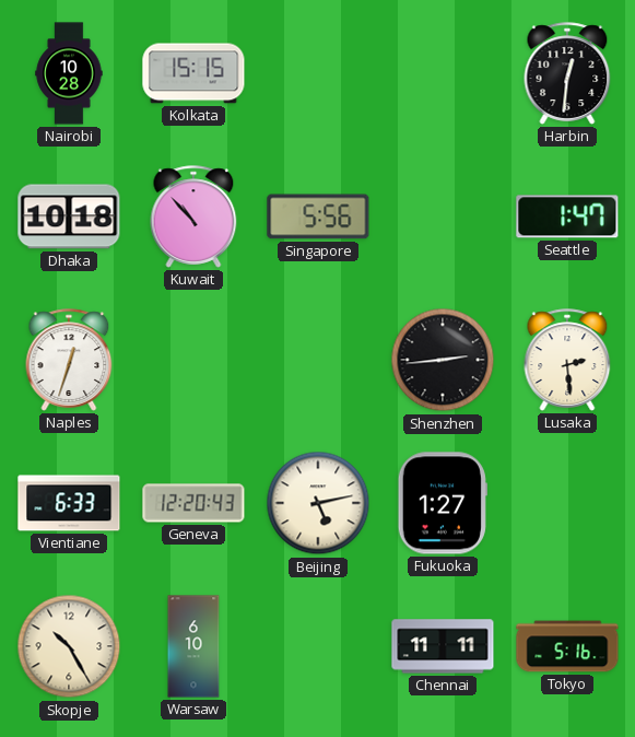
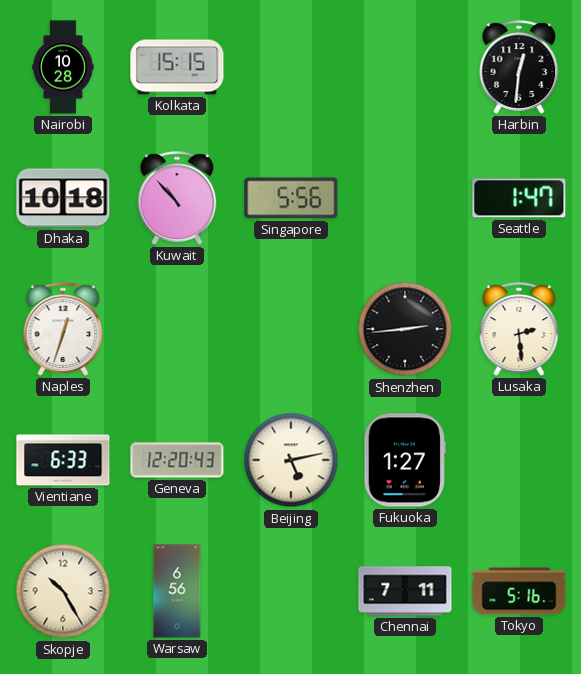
Warsaw: 6:10 -> 6:56 (177, 591)
Chennai: 11:11 -> 7:11 (405, 591)
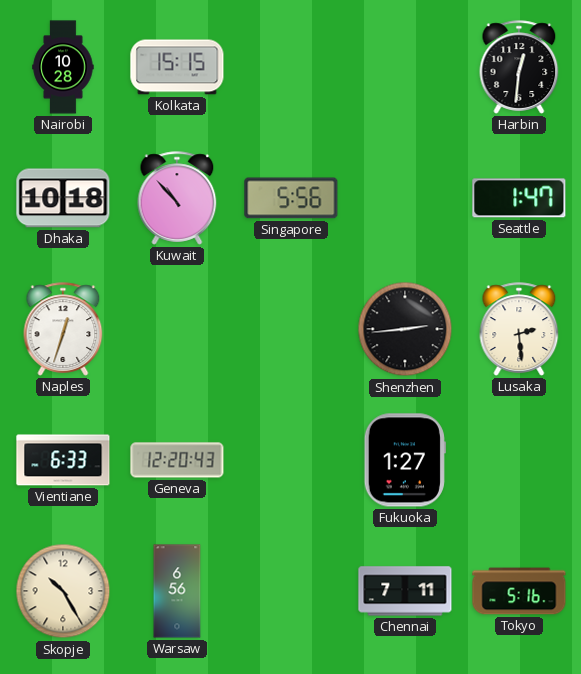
Beijing: 5:13 -> none (291, 460)
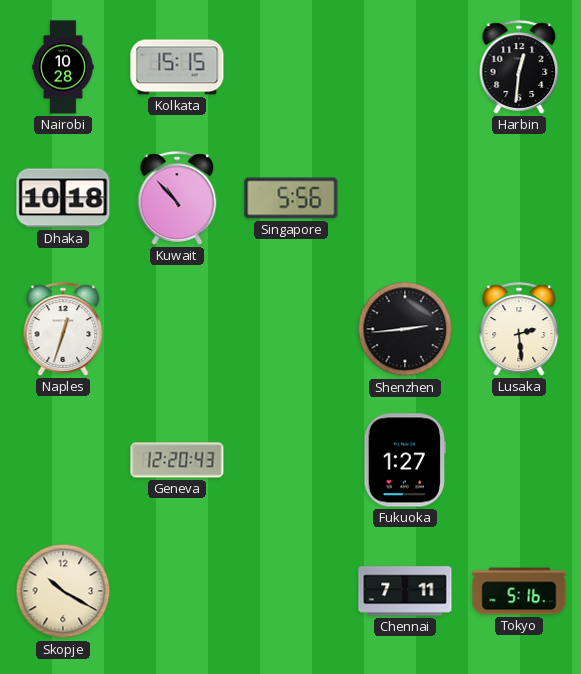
Seattle: 1:47 -> none (519, 198)
Vientiane: 6:33 -> none (63, 460)
Skopje: 10:25 -> 10:20 (63, 591)
Warsaw: 6:56 -> none (177, 591)
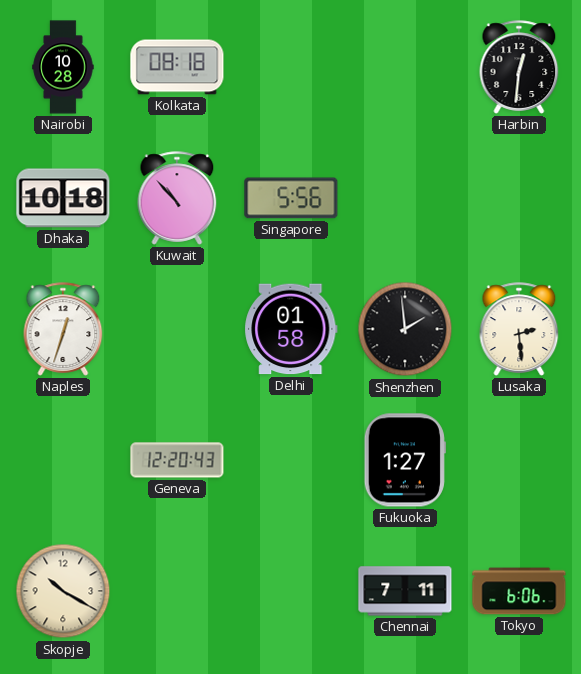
Kolkata: 15:15 -> 08:18 (177, 67)
Delhi: none -> 01:58 (291, 329)
Shenzhen: 2:44 -> 1:59 (405, 329)
Tokyo: 5:16 -> 6:06 (519, 591)
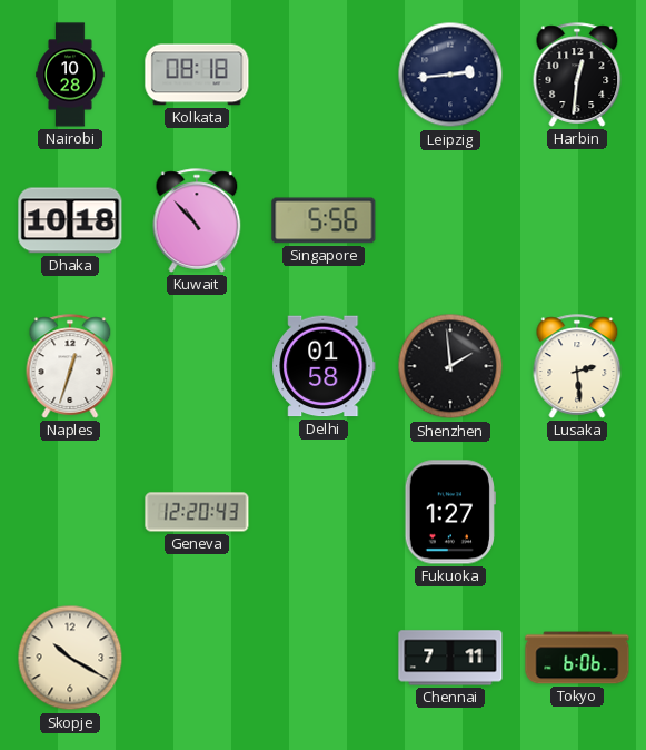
Leipzig: none -> 2:44 (450, 75)
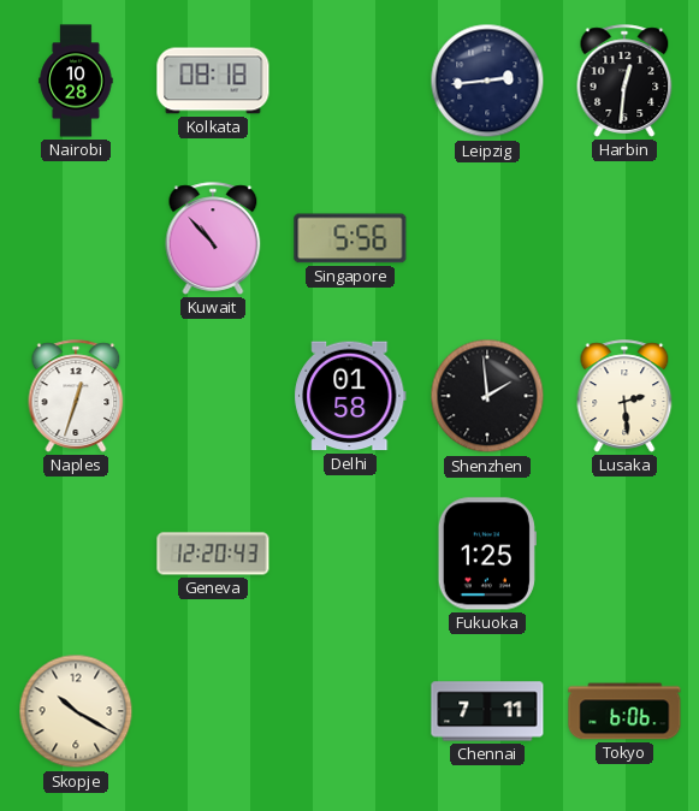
Dhaka: 10:18 -> none (70, 220)
Fukuoka: 1:27 -> 1:25 (487, 554)
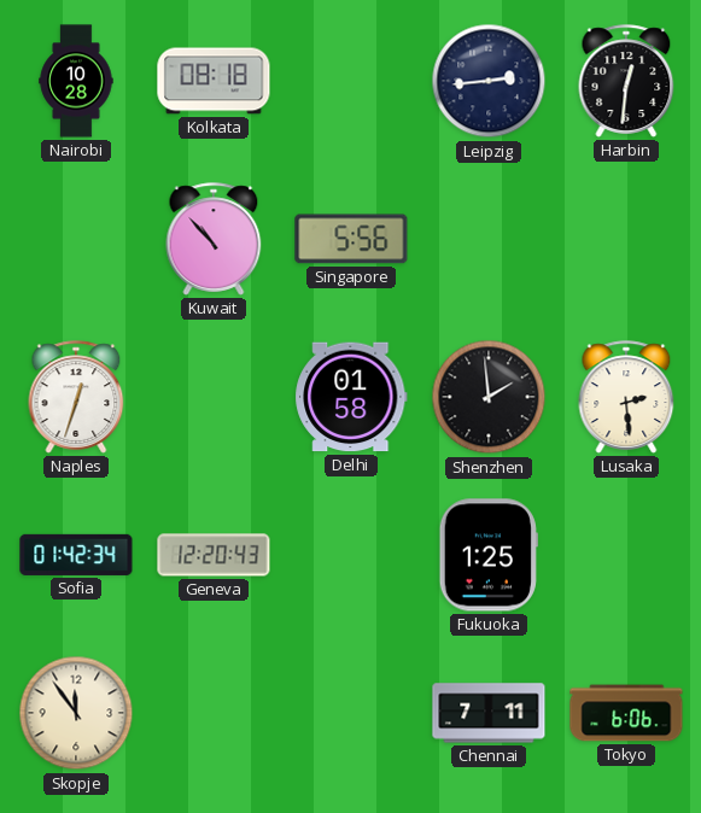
Sofia: none -> 01:42 (76, 555)
Skopje: 10:20 -> 11:54 (76, 713)
